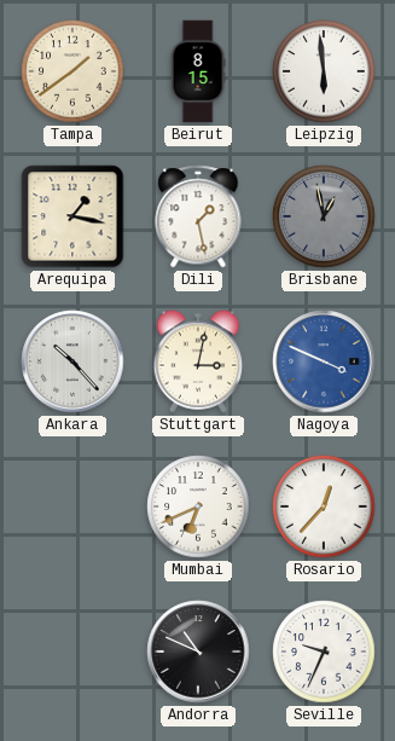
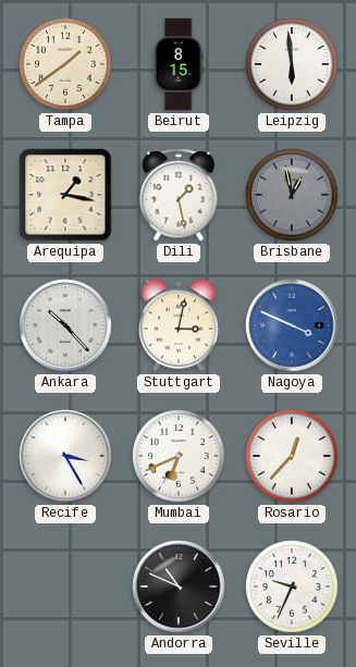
Recife: none -> 3:25 (65, 456)
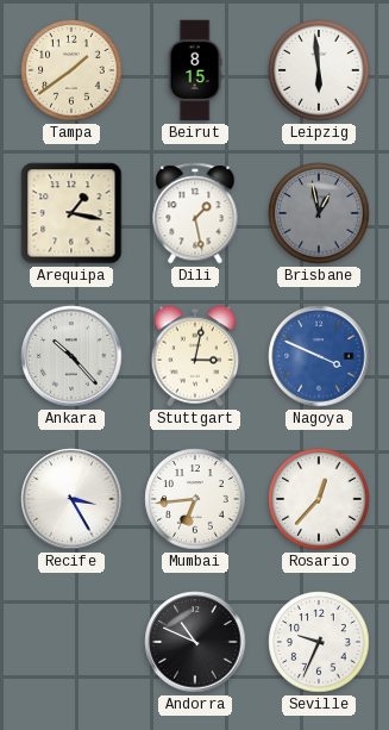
Mumbai: 6:41 -> 6:44 (195, 499)
